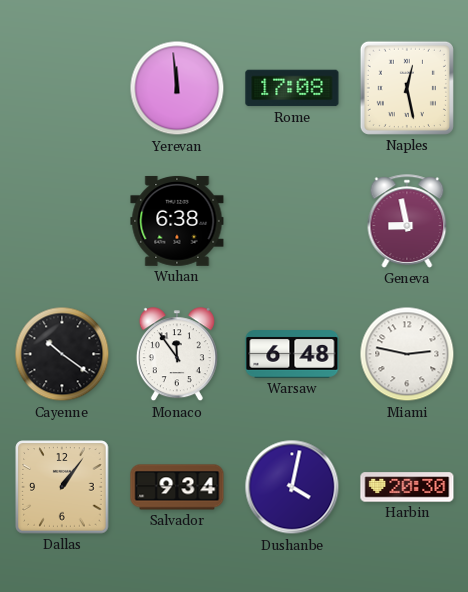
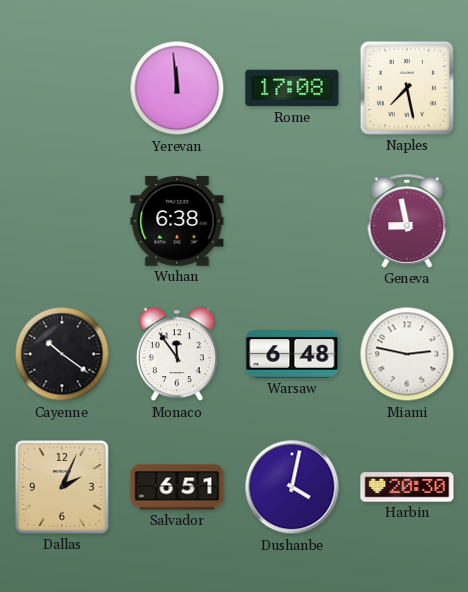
Naples: 12:28 -> 7:28 (407, 88)
Dallas: 1:06 -> 2:04 (62, 487)
Salvador: 9:34 -> 6:51 (177, 487)
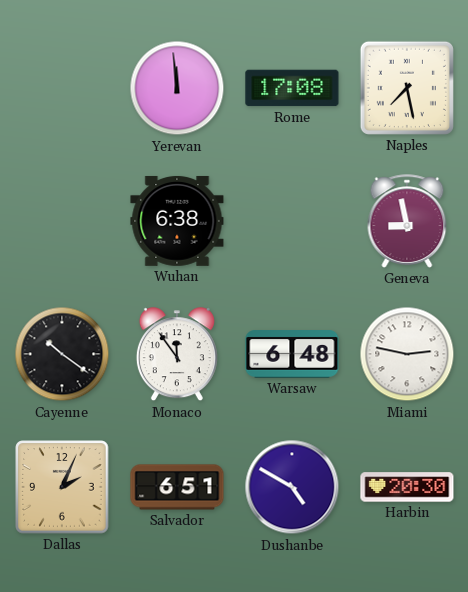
Dushanbe: 4:02 -> 4:50 (292, 487)
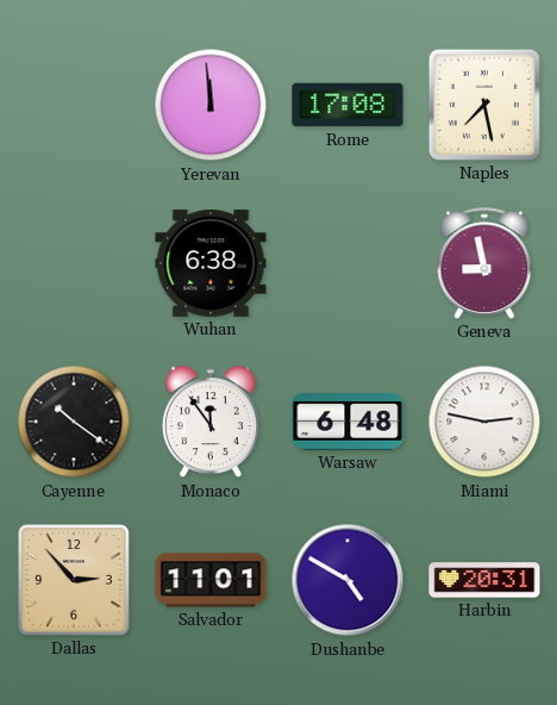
Dallas: 2:04 -> 2:53 (74, 580)
Salvador: 6:51 -> 11:01 (211, 580)
Harbin: 20:30 -> 20:31 (484, 580)
